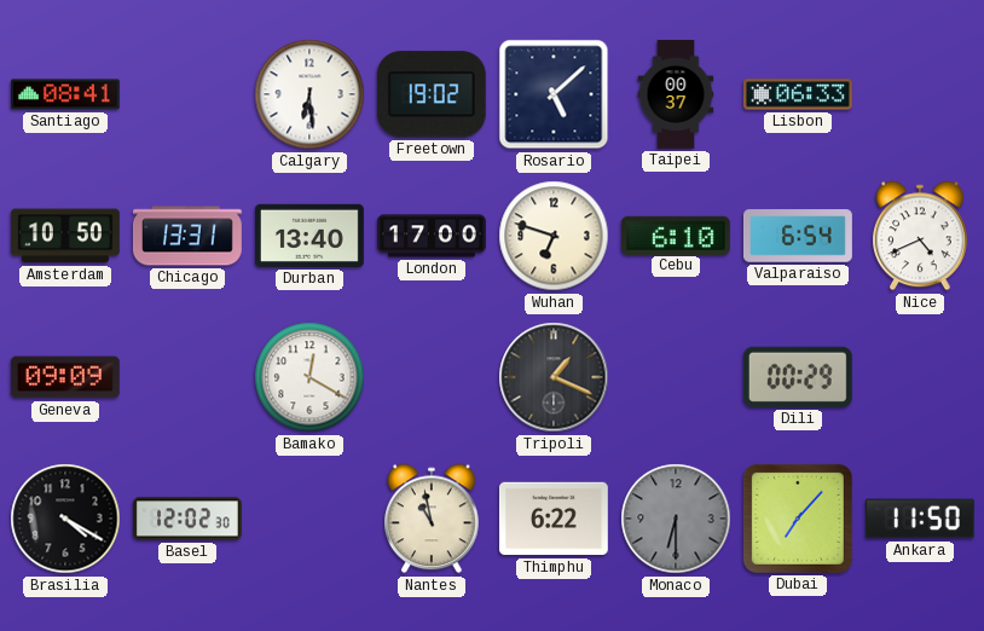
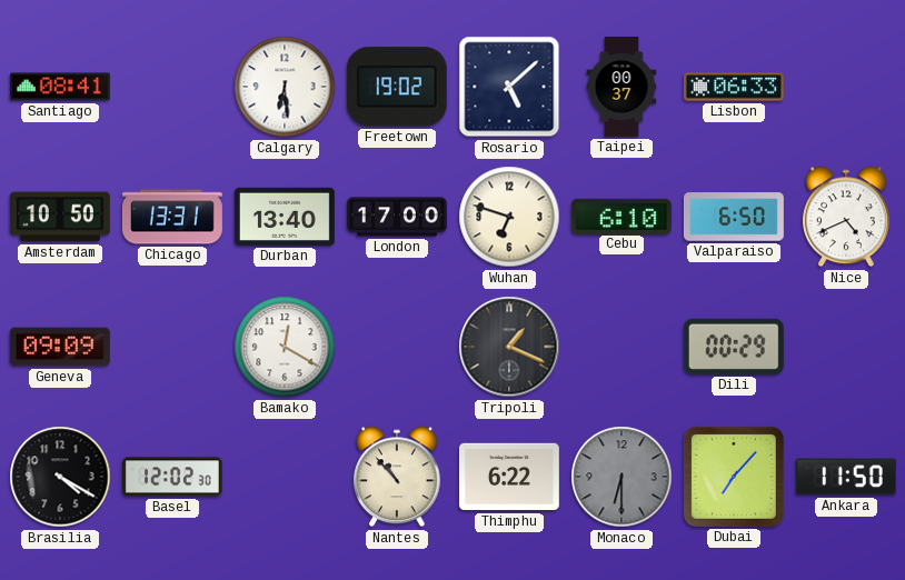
Valparaiso: 6:54 -> 6:50 (734, 217)
Nantes: 10:58 -> 10:53 (398, 477)
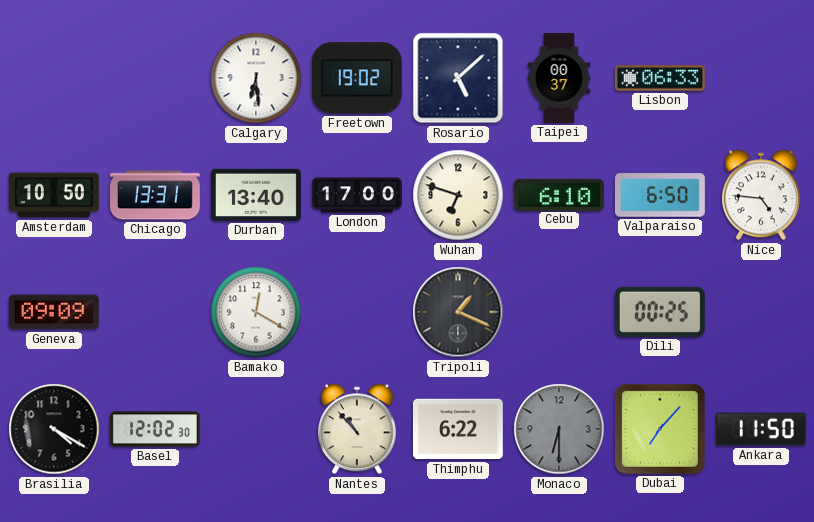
Santiago: 08:41 -> none (60, 87)
Nice: 4:41 -> 4:46 (762, 195)
Dili: 00:29 -> 00:25 (660, 312)
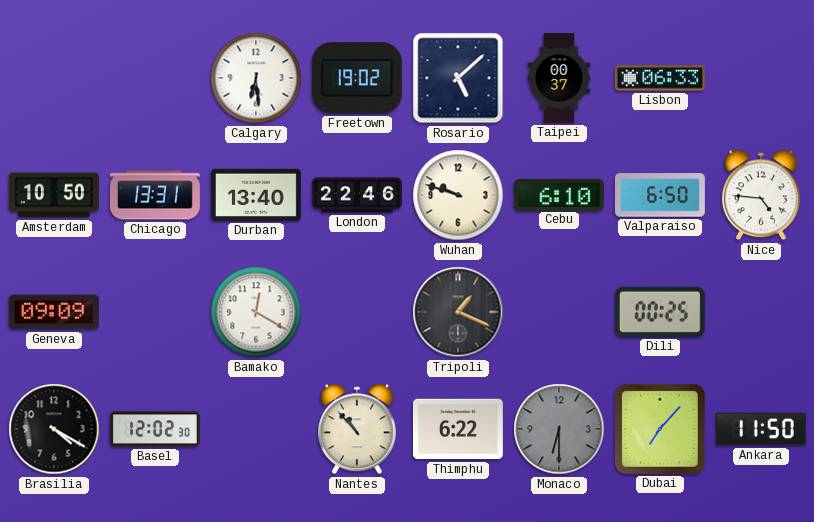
London: 17:00 -> 22:46 (358, 195)
Wuhan: 6:48 -> 9:48 (458, 195)
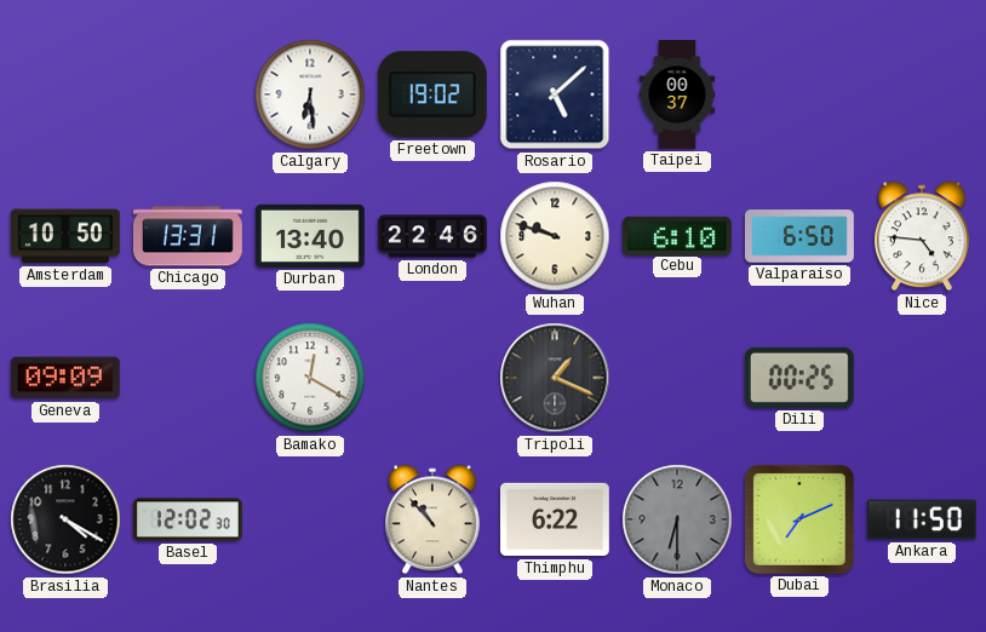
Lisbon: 06:33 -> none (660, 78)
Dubai: 7:07 -> 7:11 (799, 519)
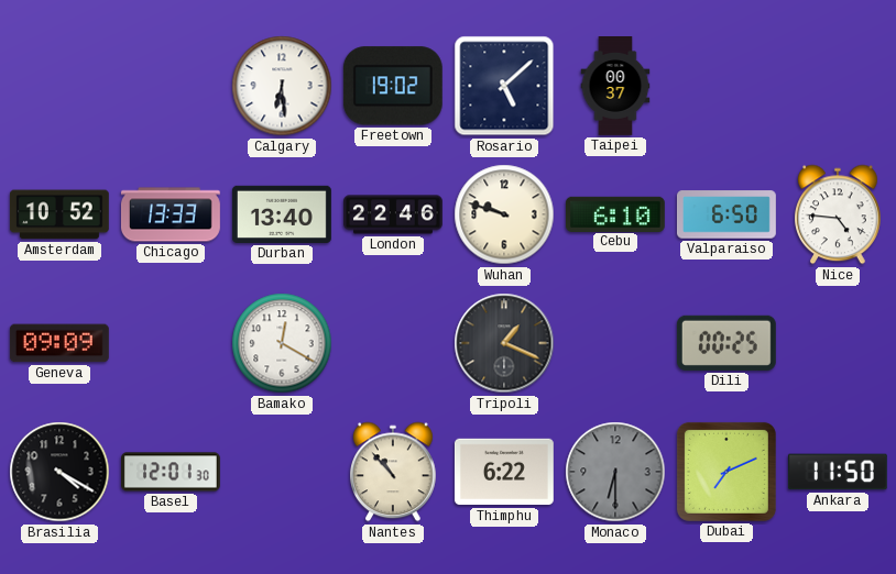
Amsterdam: 10:50 -> 10:52 (59, 214)
Chicago: 13:31 -> 13:33 (171, 214)
Basel: 12:02 -> 12:01 (172, 472)
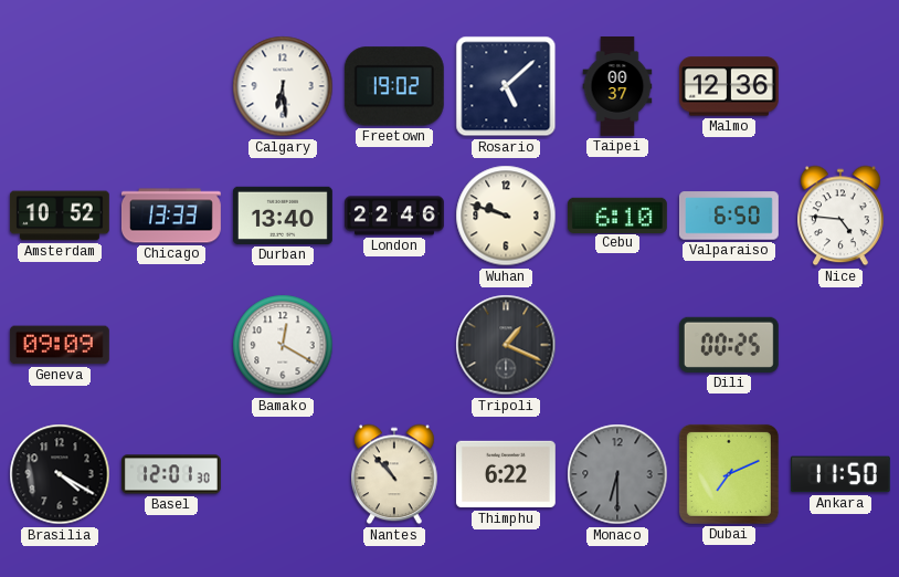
Malmo: none -> 12:36 (729, 86)
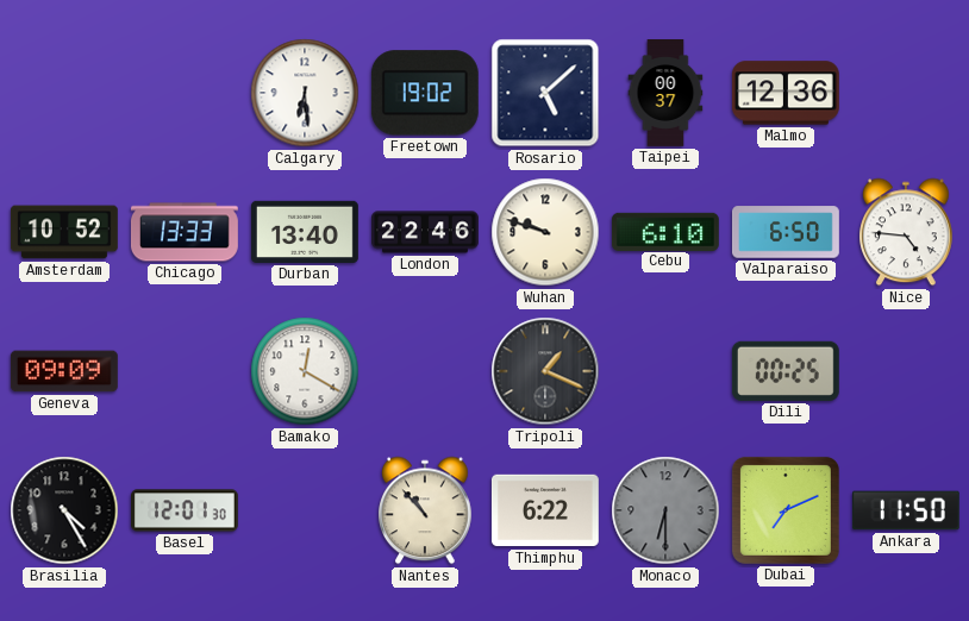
Brasilia: 4:20 -> 4:25 (64, 510)
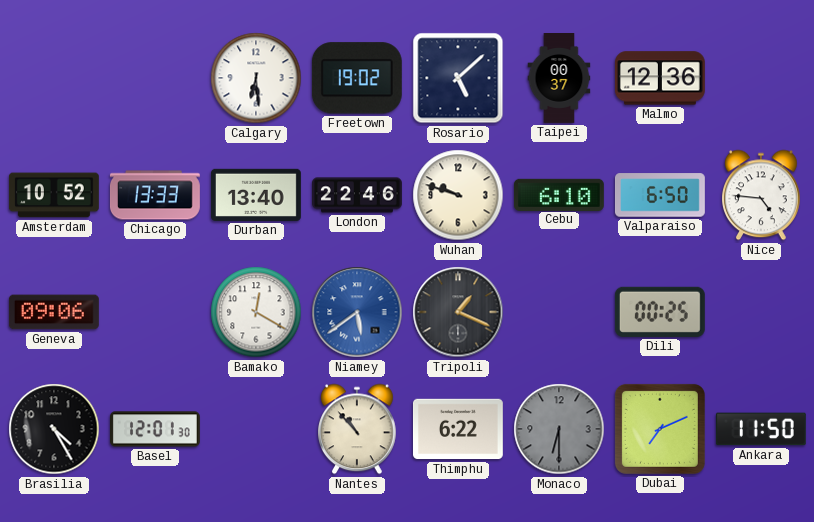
Geneva: 09:09 -> 09:06 (54, 312)
Niamey: none -> 5:39 (357, 312)
